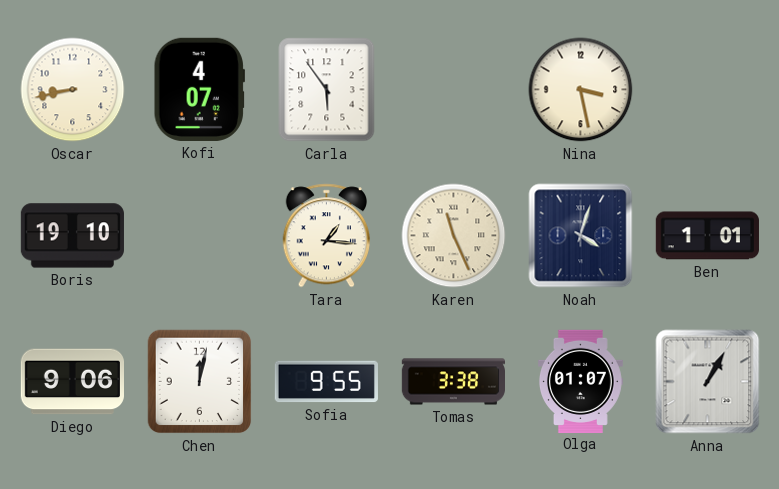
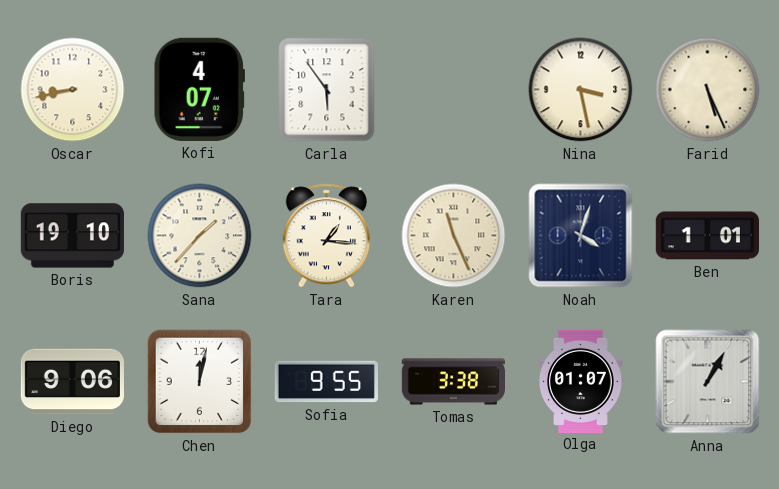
Farid: none -> 5:26 (708, 90)
Sana: none -> 1:37 (200, 236)
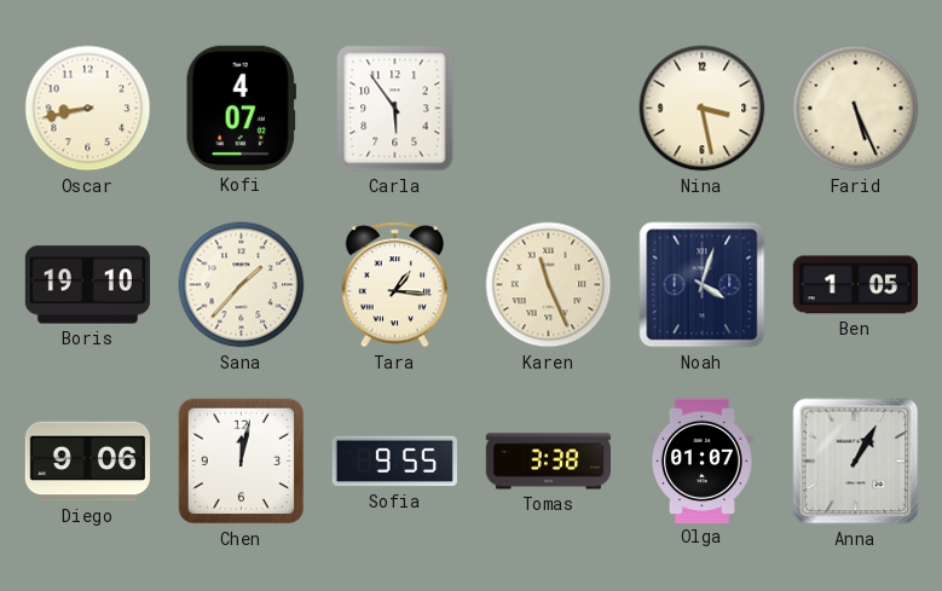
Ben: 1:01 -> 1:05 (855, 285)
